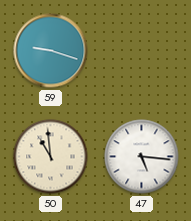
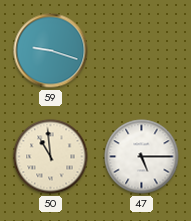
47: 5:16 -> 5:15 (142, 157)
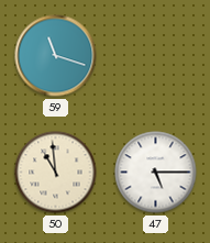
59: 9:18 -> 11:18 (56, 56)
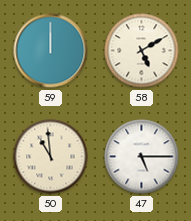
59: 11:18 -> 12:00 (51, 51)
58: none -> 5:10 (142, 51)
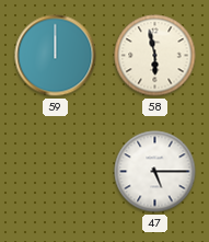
58: 5:10 -> 5:58 (155, 56)
50: 10:59 -> none (51, 157)
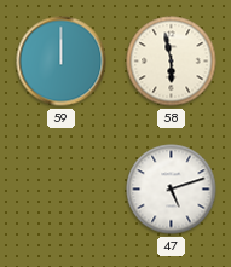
47: 5:15 -> 5:12 (172, 190)
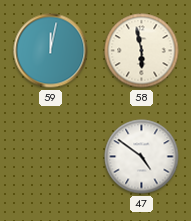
59: 12:00 -> 12:02 (51, 51)
47: 5:12 -> 4:51 (142, 157)
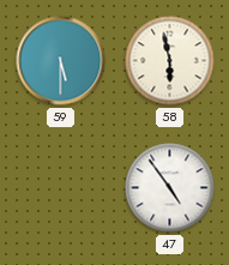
59: 12:02 -> 5:30 (61, 61)
47: 4:51 -> 4:54 (170, 188)
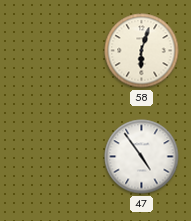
59: 5:30 -> none (61, 61)
58: 5:58 -> 6:03 (142, 51)
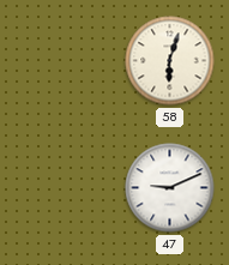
47: 4:54 -> 9:11 (170, 188)
